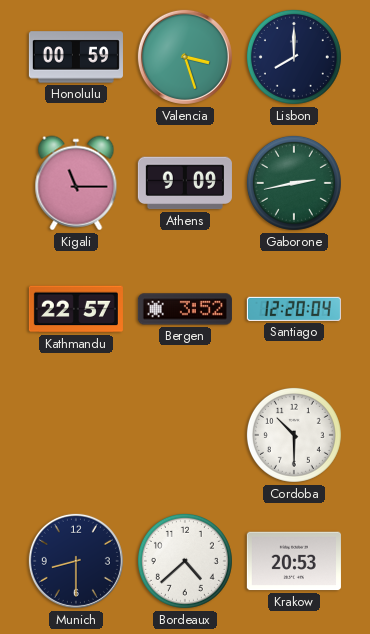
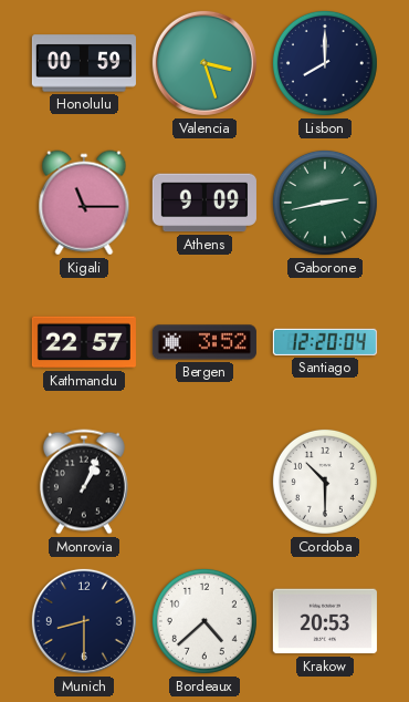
Monrovia: none -> 1:04 (84, 482)
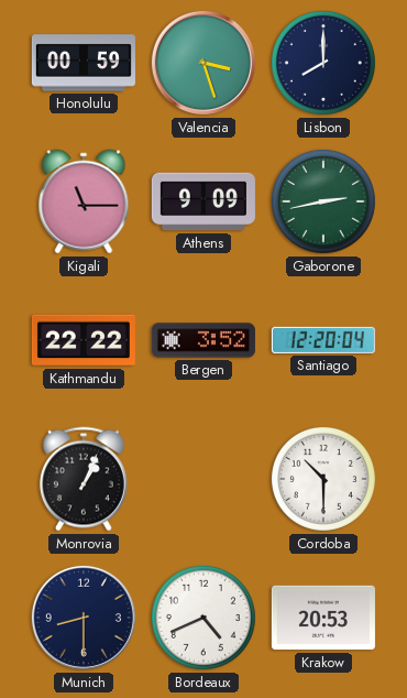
Kathmandu: 22:57 -> 22:22 (84, 340)
Bordeaux: 4:38 -> 4:41 (204, 618)
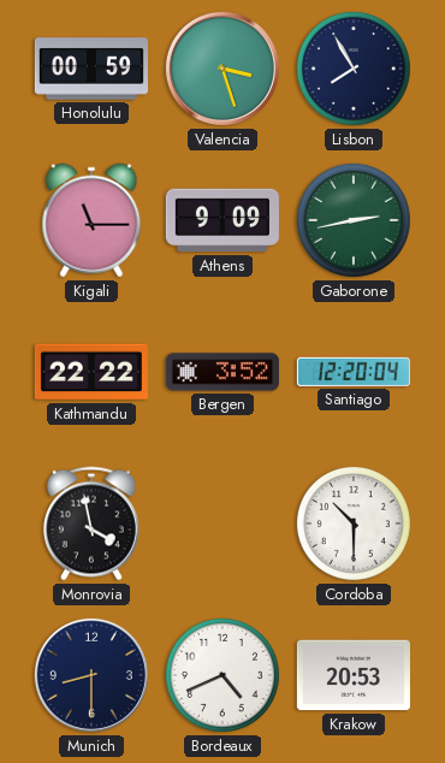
Lisbon: 8:00 -> 7:55 (354, 69)
Monrovia: 1:04 -> 3:58 (91, 524)
